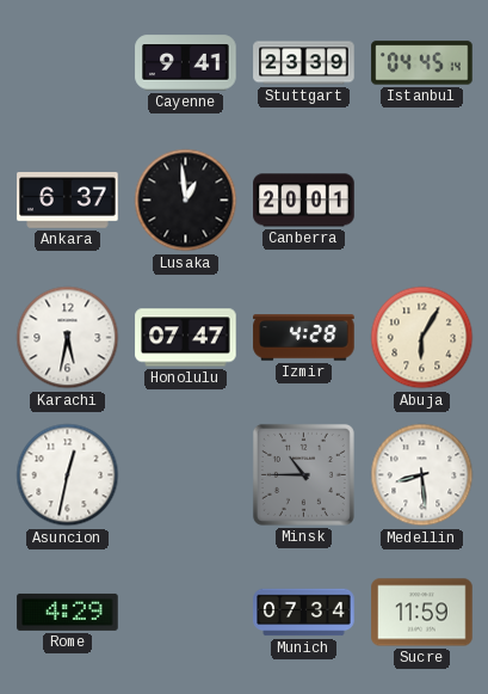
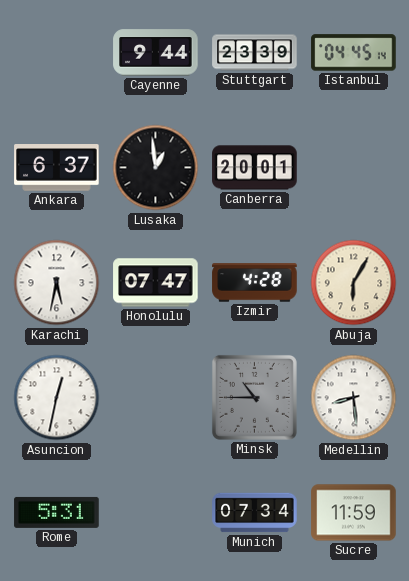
Cayenne: 9:41 -> 9:44 (156, 53)
Rome: 4:29 -> 5:31 (57, 512)
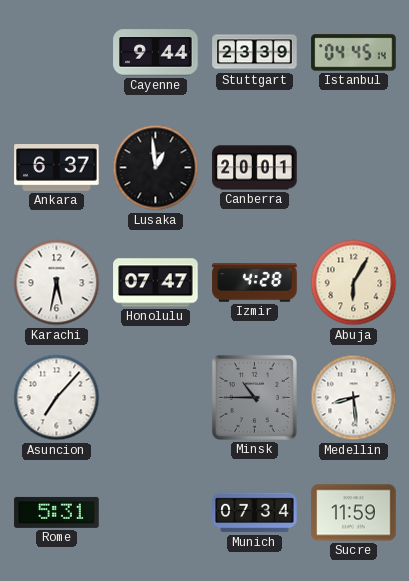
Asuncion: 12:32 -> 7:07 (57, 398)
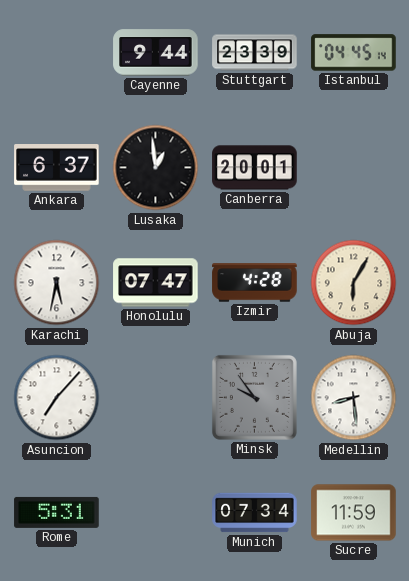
Minsk: 10:45 -> 9:54 (254, 397)
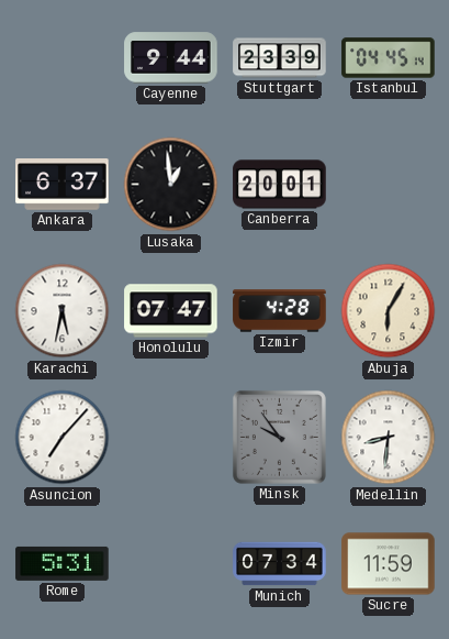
Medellin: 8:29 -> 8:31 (389, 438)
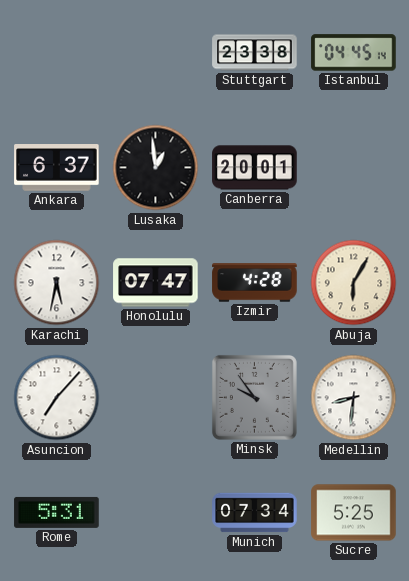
Cayenne: 9:44 -> none (171, 58)
Stuttgart: 23:39 -> 23:38 (255, 53)
Sucre: 11:59 -> 5:25 (354, 513)
